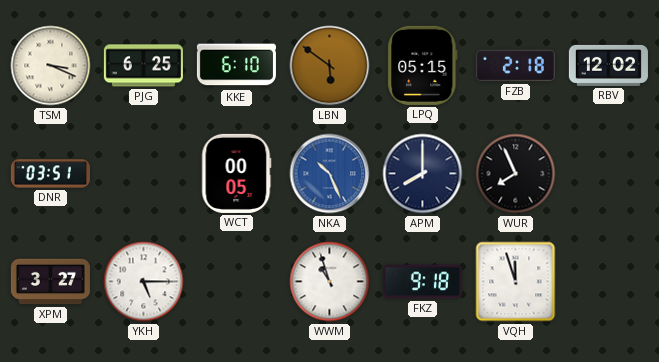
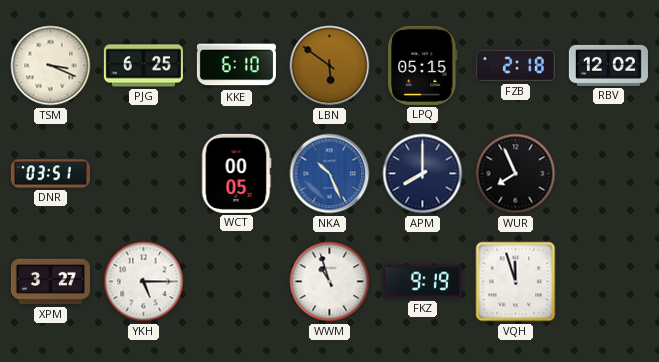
FKZ: 9:18 -> 9:19 (422, 282)
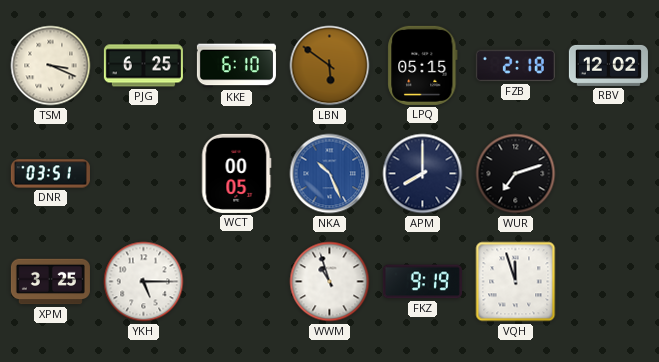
WUR: 7:56 -> 7:12 (516, 174)
XPM: 3:27 -> 3:25 (50, 282)
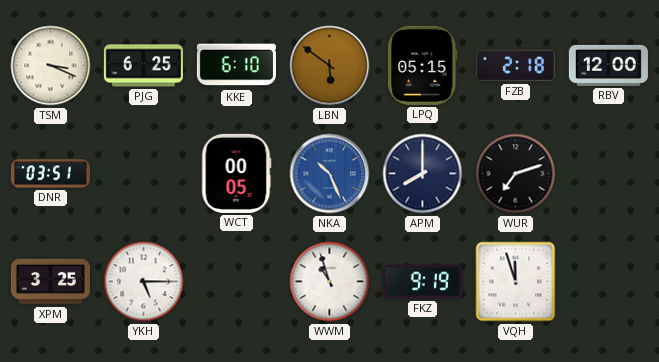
RBV: 12:02 -> 12:00 (608, 65)
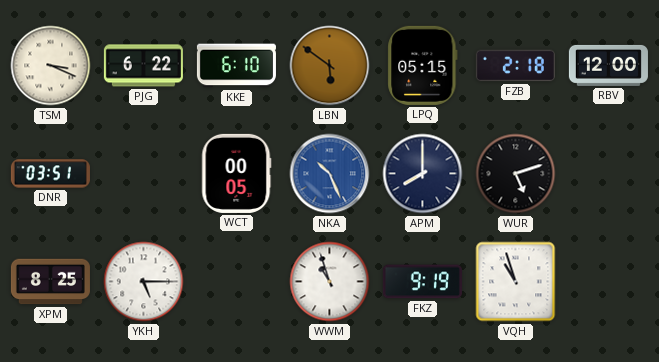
PJG: 6:25 -> 6:22 (143, 66)
WUR: 7:12 -> 5:12 (516, 174)
XPM: 3:25 -> 8:25 (50, 282)
VQH: 11:57 -> 10:57 (516, 282)
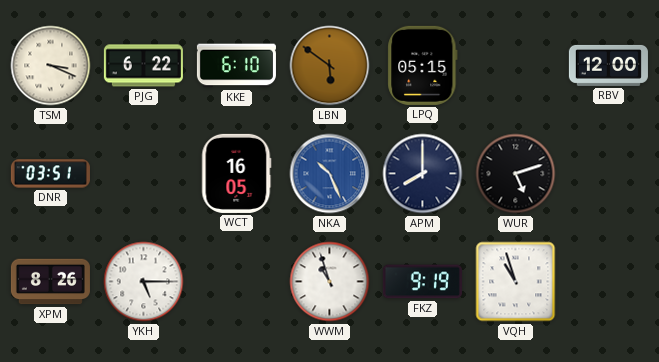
FZB: 2:18 -> none (515, 66)
WCT: 00:05 -> 16:05 (236, 173)
XPM: 8:25 -> 8:26 (50, 282)
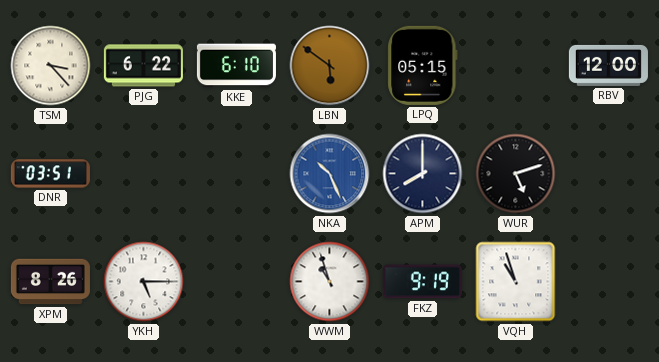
TSM: 3:19 -> 3:23 (51, 66)
WCT: 16:05 -> none (236, 173)
